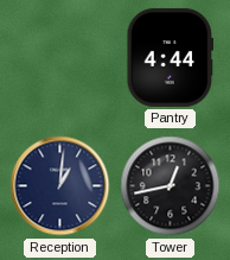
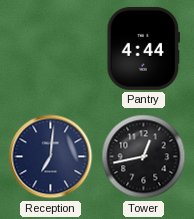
Reception: 1:01 -> 7:01 (51, 157)
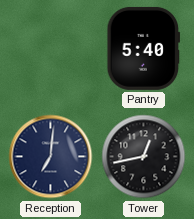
Pantry: 4:44 -> 5:40 (144, 48)
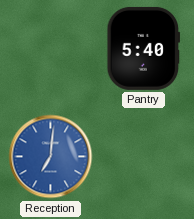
Reception dial: navy -> blue (51, 157)
Tower: 12:43 -> none (144, 157)
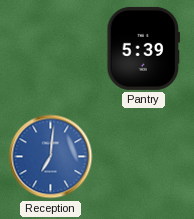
Pantry: 5:40 -> 5:39 (144, 48)
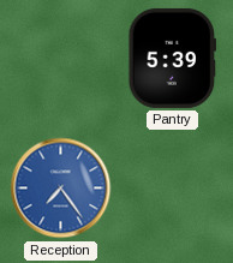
Reception: 7:01 -> 7:24 (61, 189)
